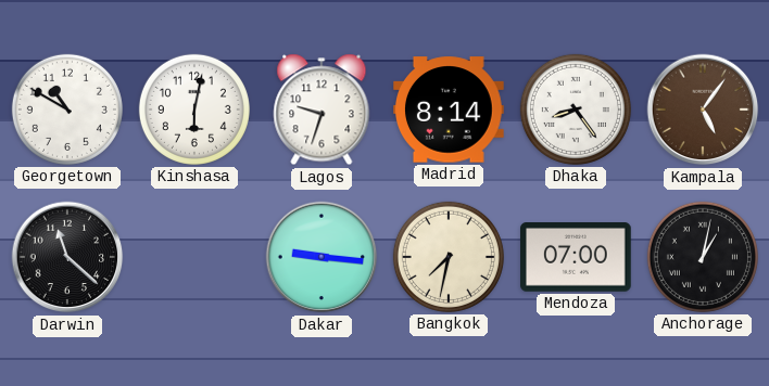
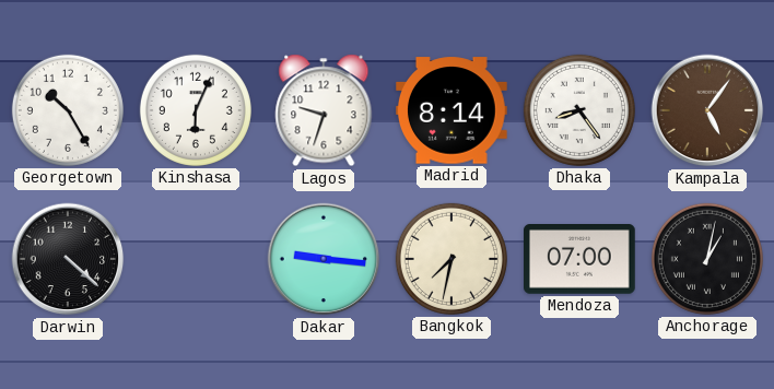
Georgetown: 10:50 -> 10:25 (68, 110)
Kinshasa: 6:02 -> 6:04 (196, 110)
Darwin: 11:22 -> 4:22 (68, 259)
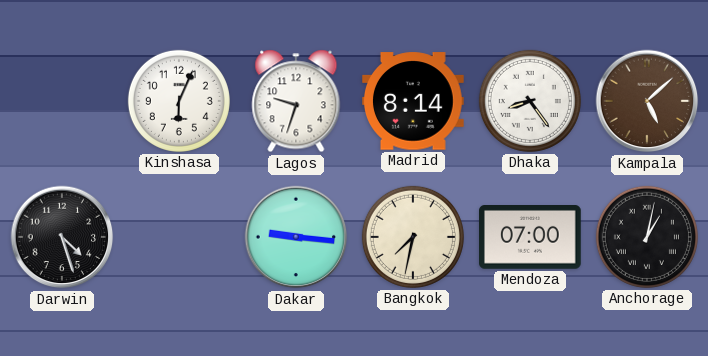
Georgetown: 10:25 -> none (68, 110)
Kampala: 5:06 -> 5:08 (647, 101)
Darwin: 4:22 -> 4:27 (62, 237)
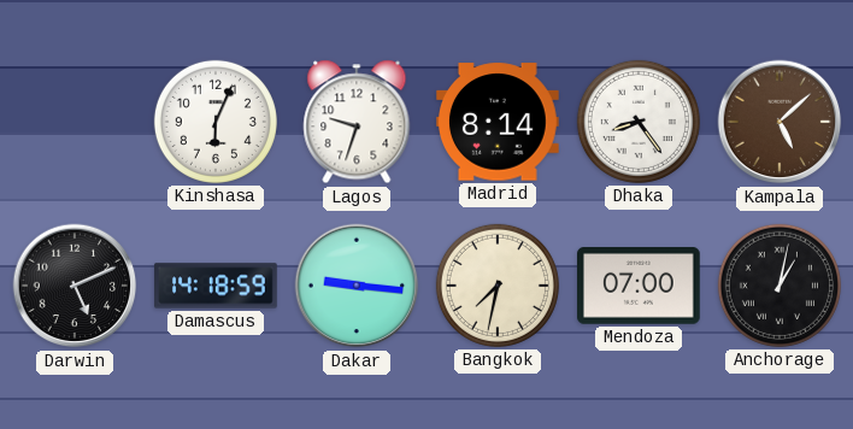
Darwin: 4:27 -> 5:11 (75, 286)
Damascus: none -> 14:18 (216, 286)
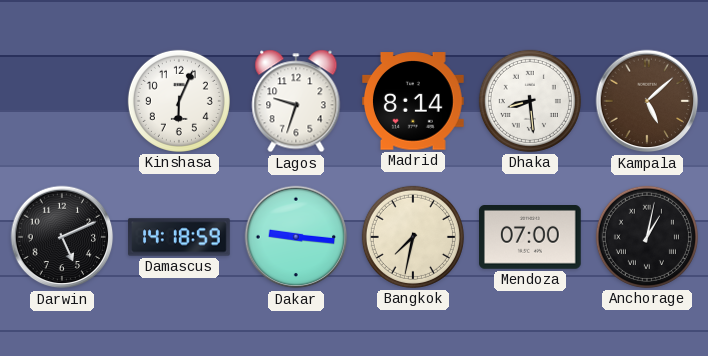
Dhaka: 8:24 -> 8:29 (530, 101)
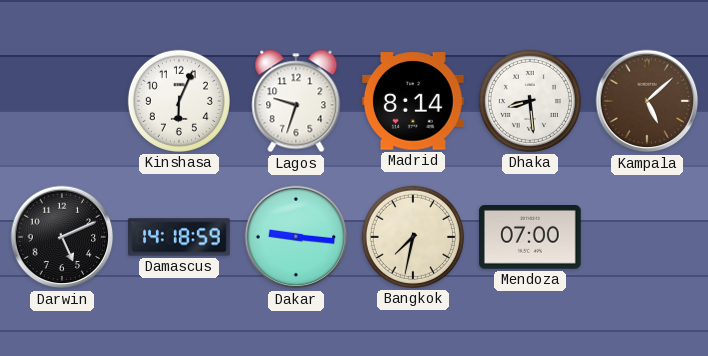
Anchorage: 1:02 -> none (647, 237)
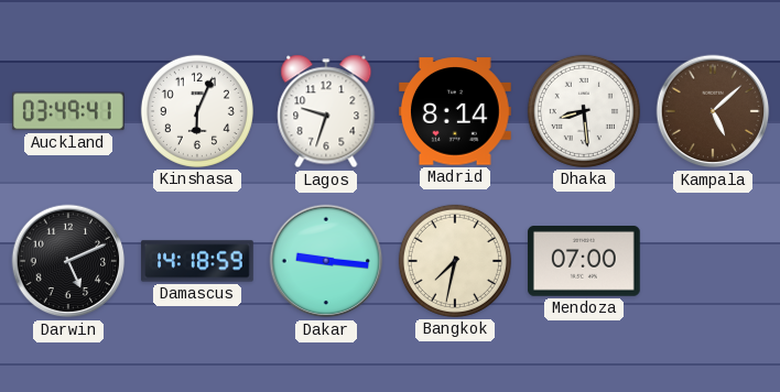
Auckland: none -> 03:49 (69, 111)
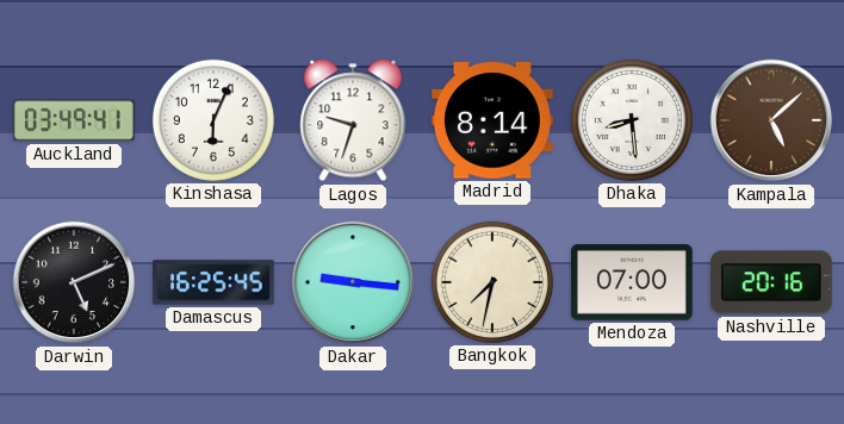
Damascus: 14:18 -> 16:25 (213, 282)
Nashville: none -> 20:16 (771, 282)
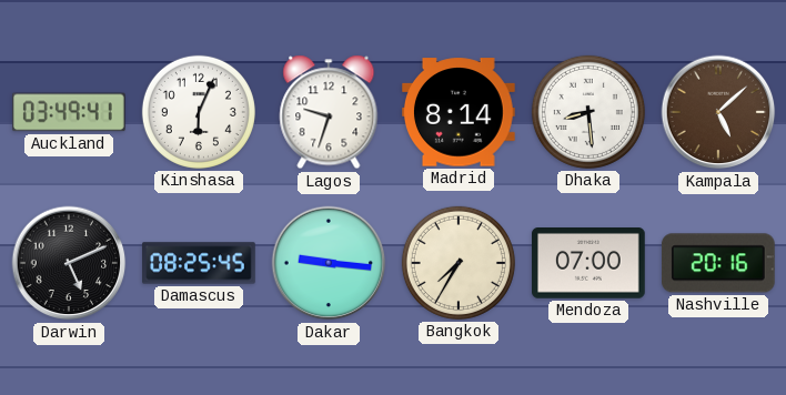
Damascus: 16:25 -> 08:25 (199, 263)
Bangkok: 7:32 -> 7:35 (458, 263)
